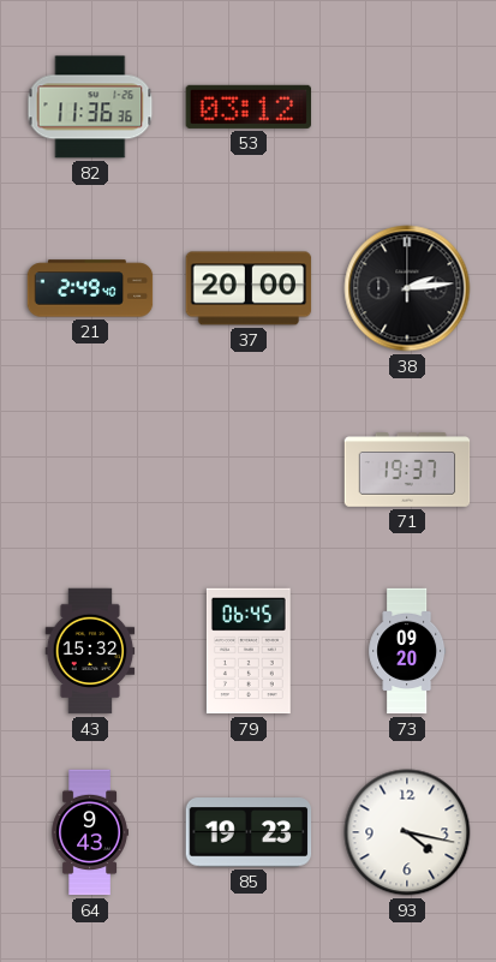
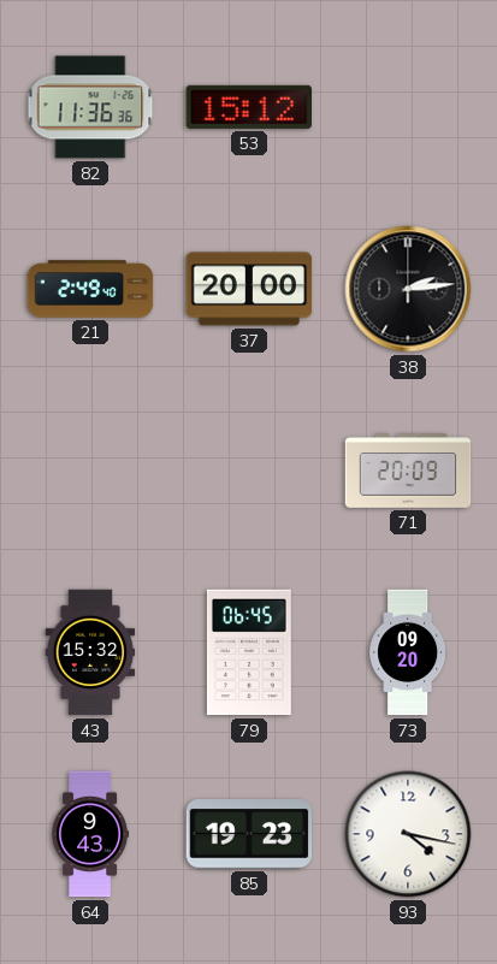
53: 03:12 -> 15:12 (248, 107)
71: 19:37 -> 20:09 (408, 471)
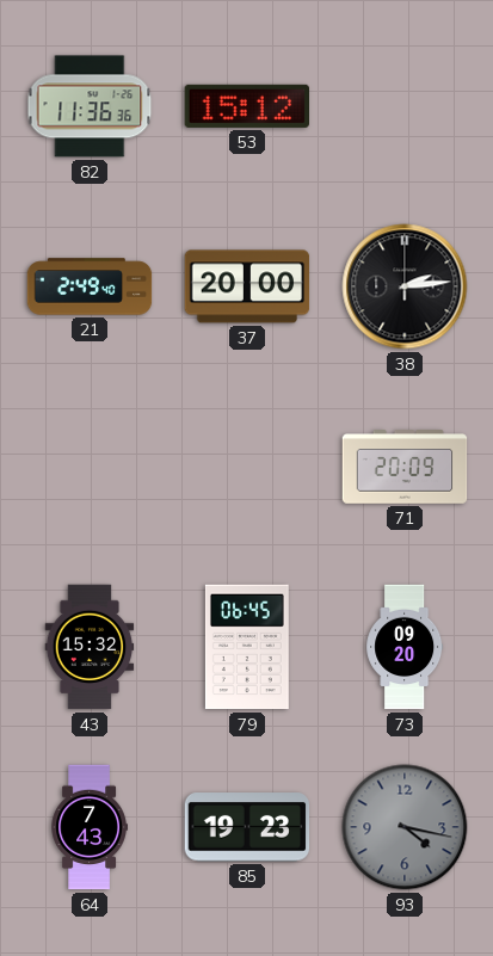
64: 9:43 -> 7:43 (90, 827)
93 dial: white -> grey (405, 827)
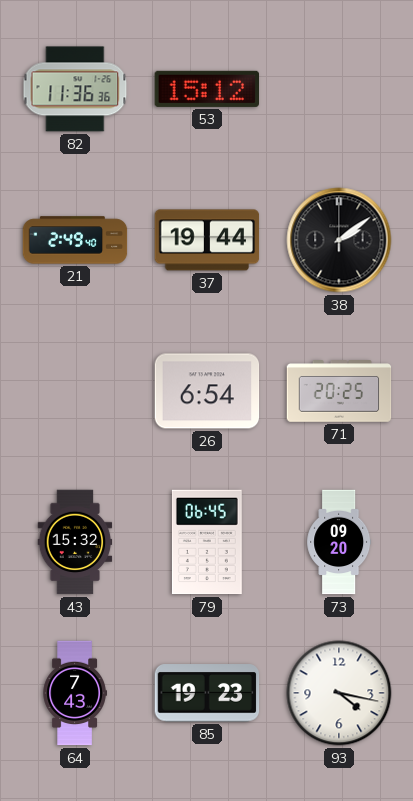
37: 20:00 -> 19:44 (207, 240)
38: 2:14 -> 2:09 (339, 240)
26: none -> 6:54 (207, 391)
71: 20:09 -> 20:25 (339, 391)
93 dial: grey -> white (339, 693)
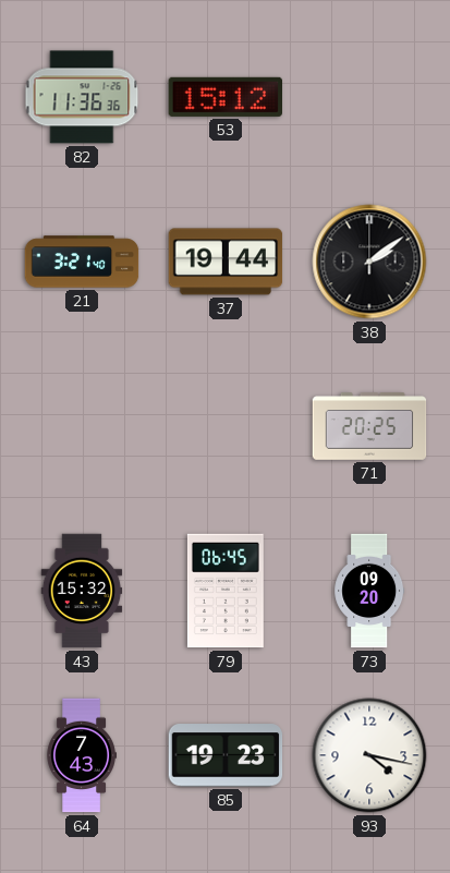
21: 2:49 -> 3:21 (82, 262)
26: 6:54 -> none (207, 391)
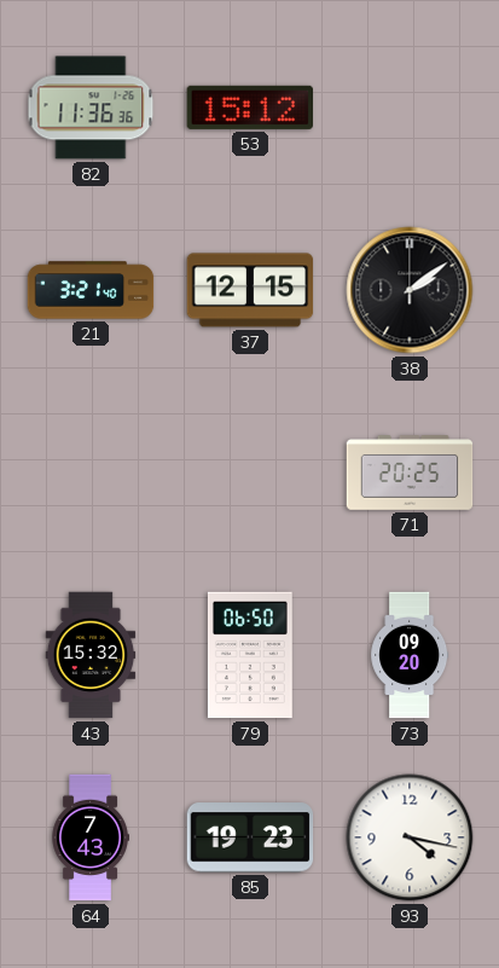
37: 19:44 -> 12:15 (250, 290)
79: 06:45 -> 06:50 (250, 655)
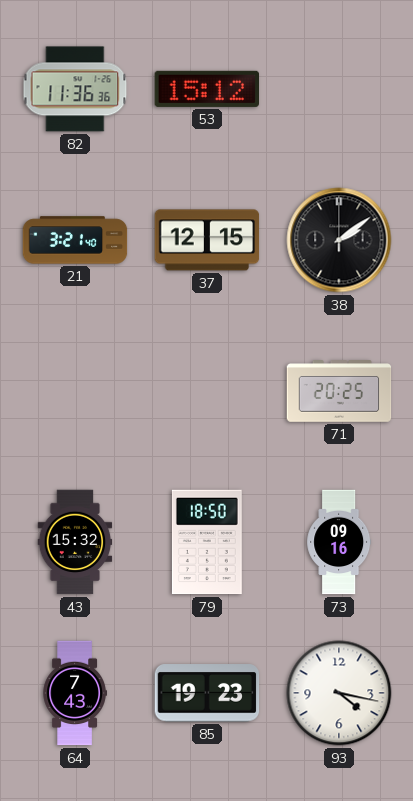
79: 06:50 -> 18:50 (207, 542)
73: 09:20 -> 09:16 (339, 542)
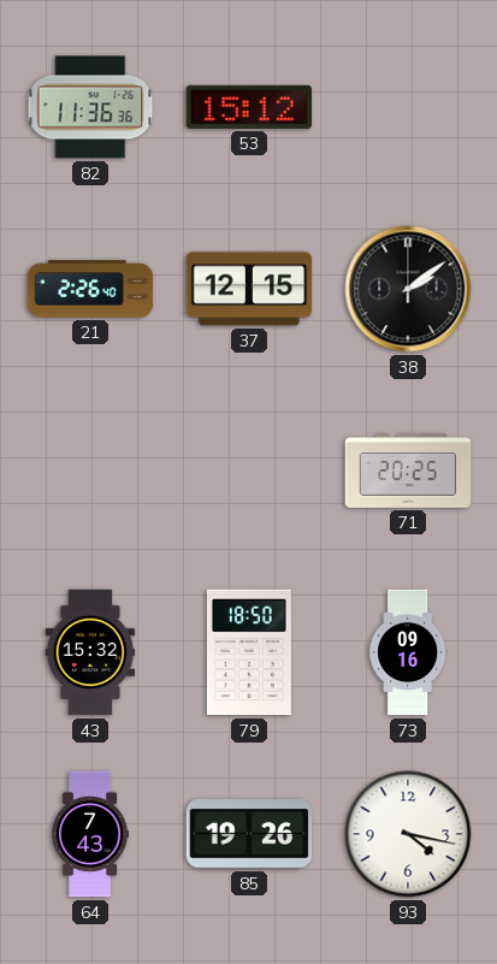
21: 3:21 -> 2:26 (90, 289)
85: 19:23 -> 19:26 (249, 834)
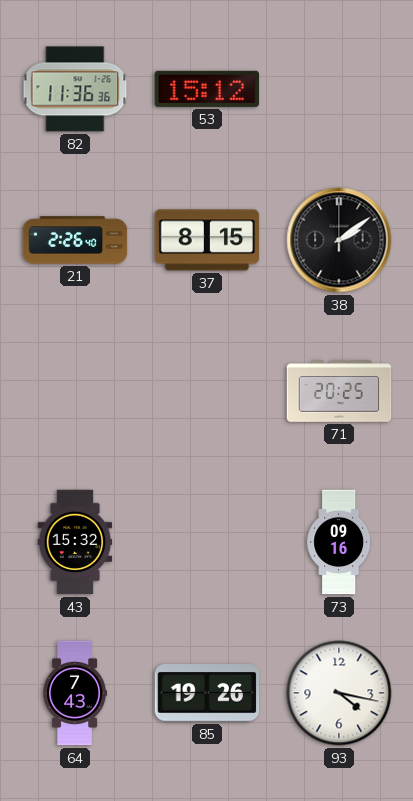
37: 12:15 -> 8:15 (207, 240)
79: 18:50 -> none (249, 652)
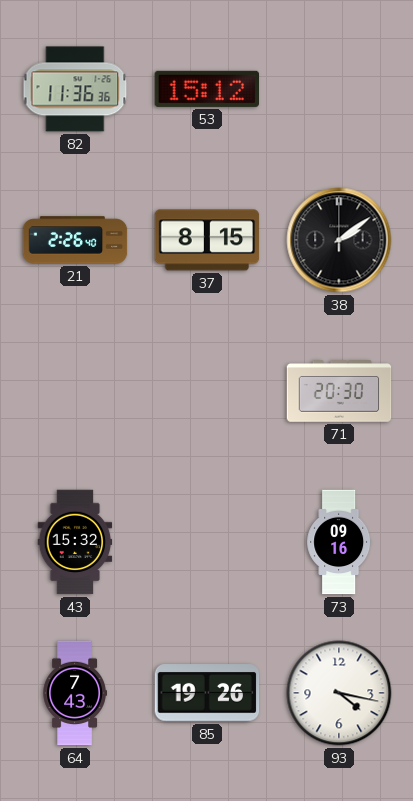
71: 20:25 -> 20:30 (339, 391)
